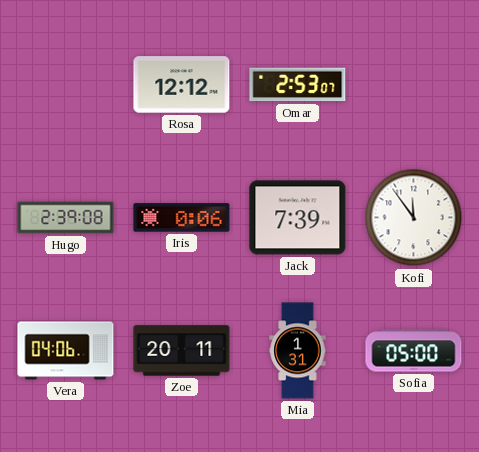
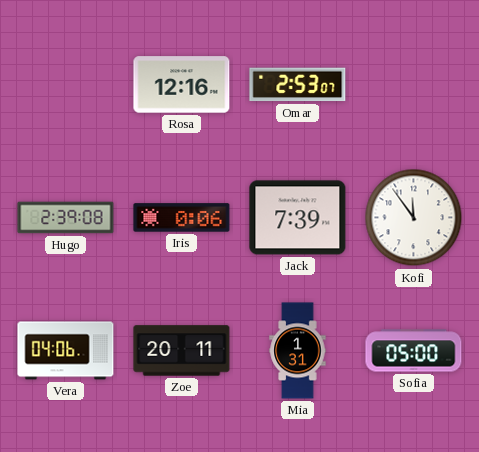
Rosa: 12:12 -> 12:16 (182, 85)
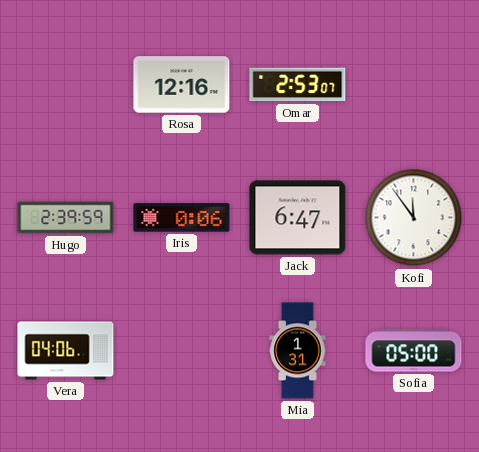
Hugo: 2:39:08 -> 2:39:59 (66, 218)
Jack: 7:39 -> 6:47 (298, 218)
Zoe: 20:11 -> none (182, 351)
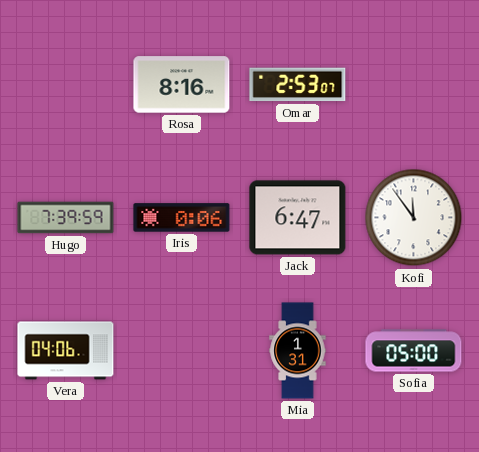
Rosa: 12:16 -> 8:16 (182, 85)
Hugo: 2:39 -> 7:39 (66, 218)
